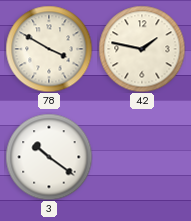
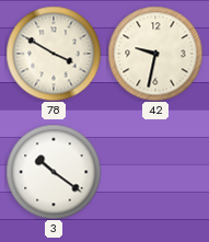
42: 1:47 -> 9:32 (155, 54)
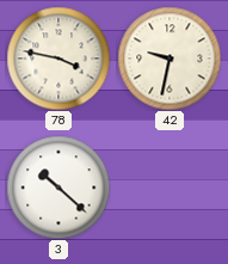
78: 3:50 -> 3:47 (58, 59)
3: 10:21 -> 10:22 (58, 188)
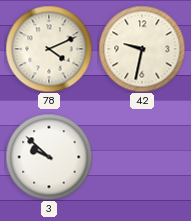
78: 3:47 -> 4:11 (49, 49)
3: 10:22 -> 9:52 (49, 157)
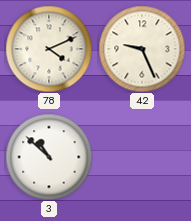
42: 9:32 -> 9:26 (142, 49)
3: 9:52 -> 10:52 (49, 157)
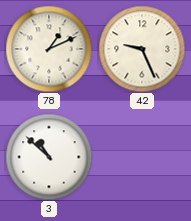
78: 4:11 -> 1:11 (49, 49)
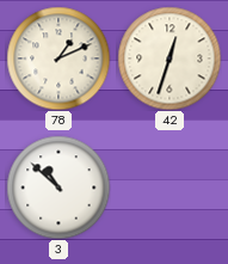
42: 9:26 -> 12:33 (170, 59)
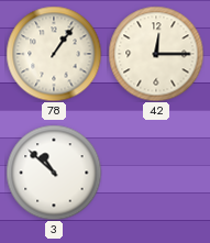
78: 1:11 -> 1:06 (54, 54)
42: 12:33 -> 12:15 (156, 54)
